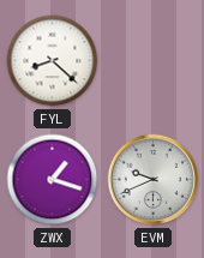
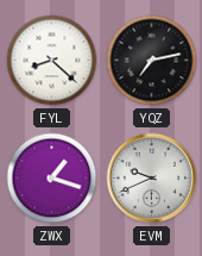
YQZ: none -> 7:13 (152, 61)
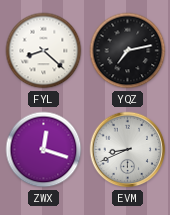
ZWX: 1:18 -> 12:18 (44, 150)
EVM: 9:41 -> 8:41 (128, 150)
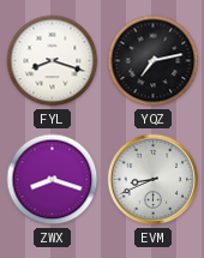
FYL: 8:22 -> 8:18 (53, 61)
ZWX: 12:18 -> 8:18 (53, 180)
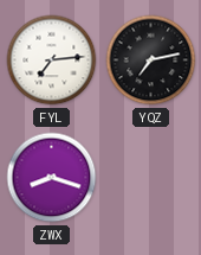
FYL: 8:18 -> 7:14 (52, 60)
EVM: 8:41 -> none (154, 180)
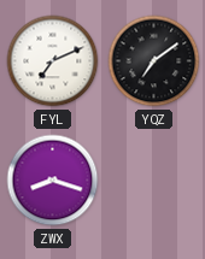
FYL: 7:14 -> 7:11 (53, 61)
YQZ: 7:13 -> 7:09 (154, 61)
